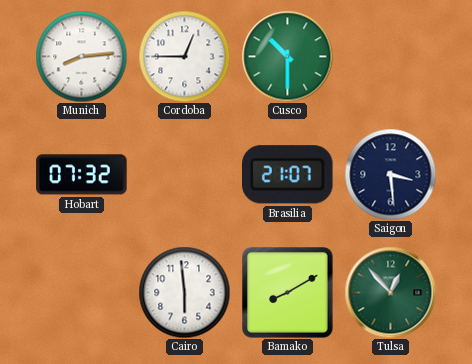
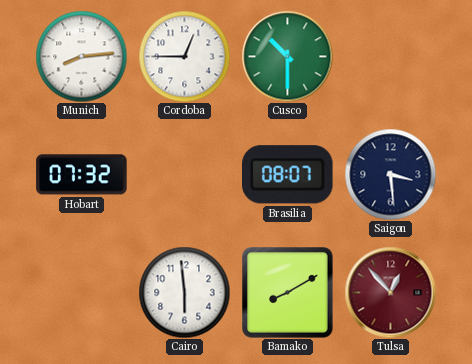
Brasilia: 21:07 -> 08:07 (288, 175)
Tulsa dial: green -> burgundy (390, 292)
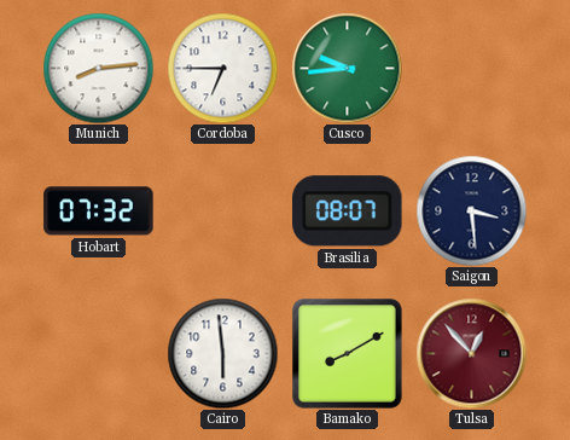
Cordoba: 12:45 -> 6:45 (222, 68)
Cusco: 10:30 -> 9:44 (347, 68)
